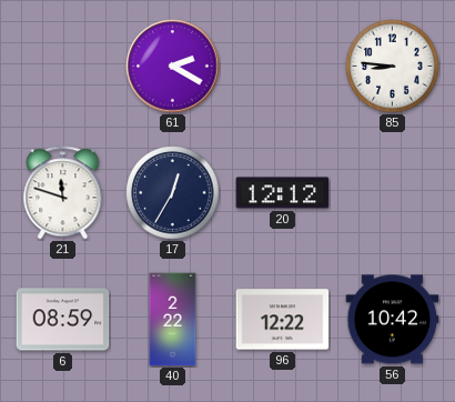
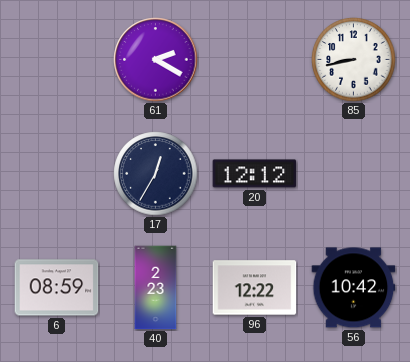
85: 8:46 -> 8:43 (354, 60)
21: 11:48 -> none (63, 193)
40: 2:22 -> 2:23 (156, 288)
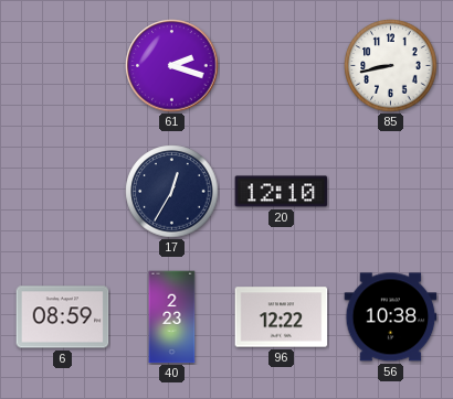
61: 2:20 -> 2:18 (172, 66)
20: 12:12 -> 12:10 (282, 192)
56: 10:42 -> 10:38 (391, 317)
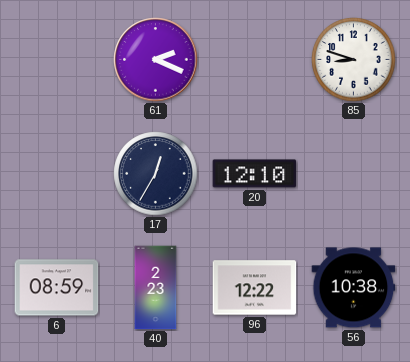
61: 2:18 -> 2:19 (156, 60)
85: 8:43 -> 8:48 (354, 60)
